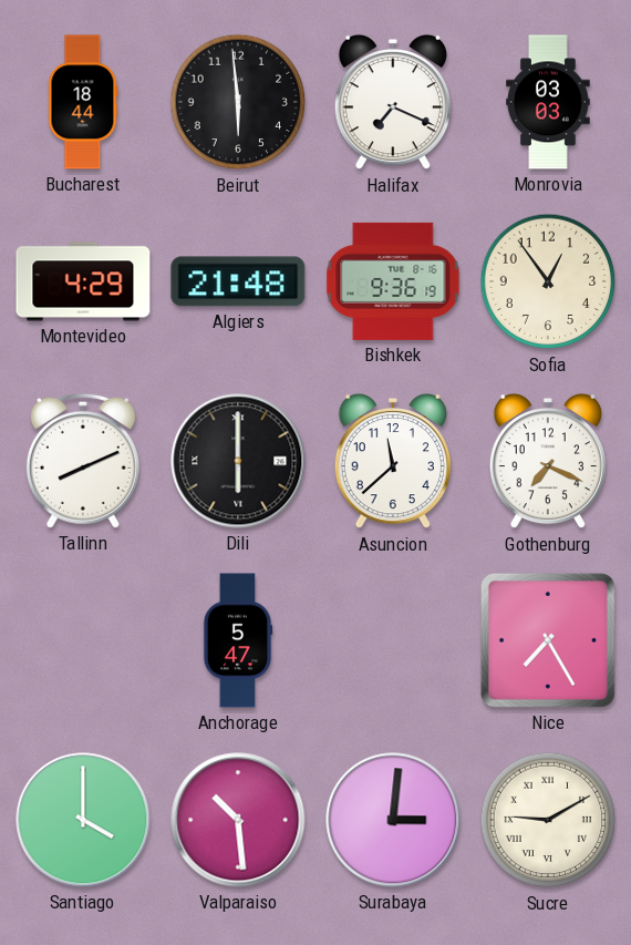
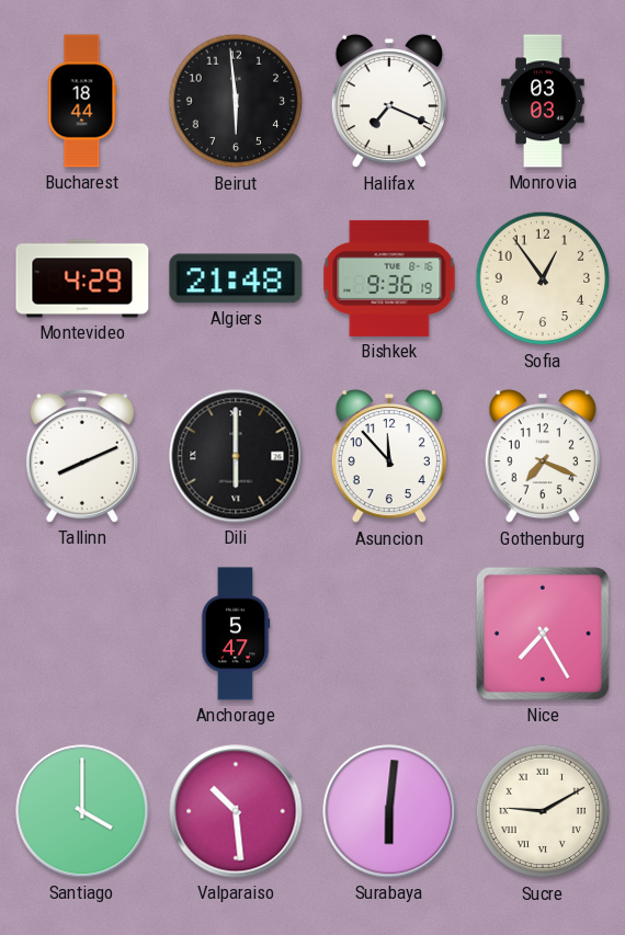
Asuncion: 11:38 -> 11:53 (389, 456)
Surabaya: 3:01 -> 6:01 (389, 811)
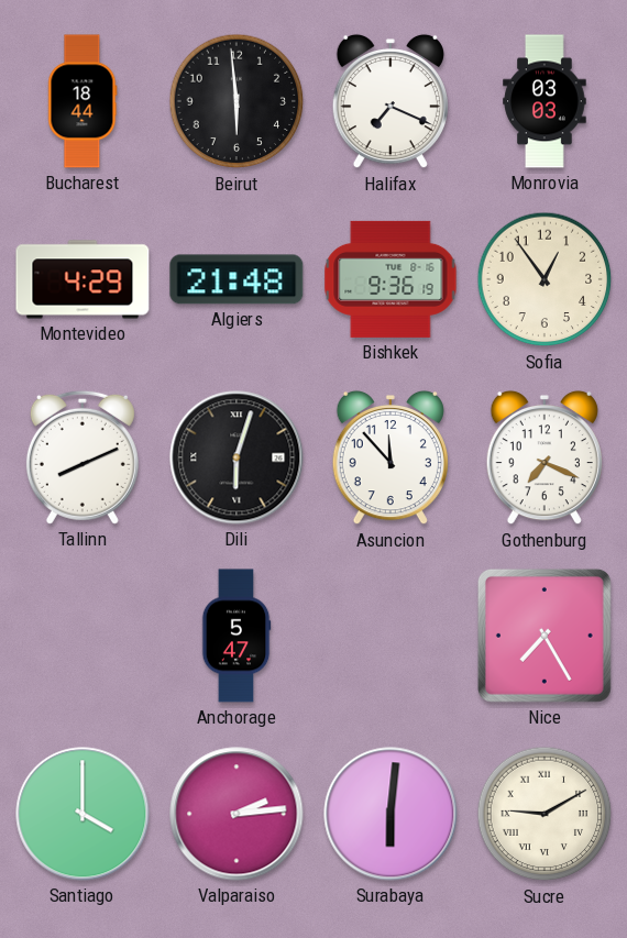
Dili: 6:00 -> 6:03 (237, 457)
Valparaiso: 10:29 -> 2:14 (237, 814)
